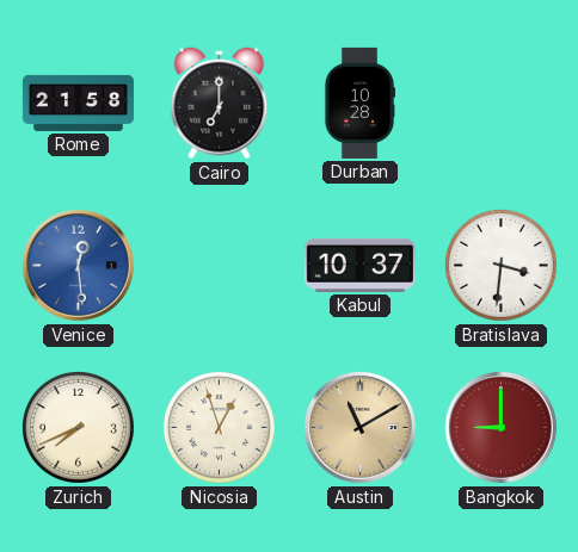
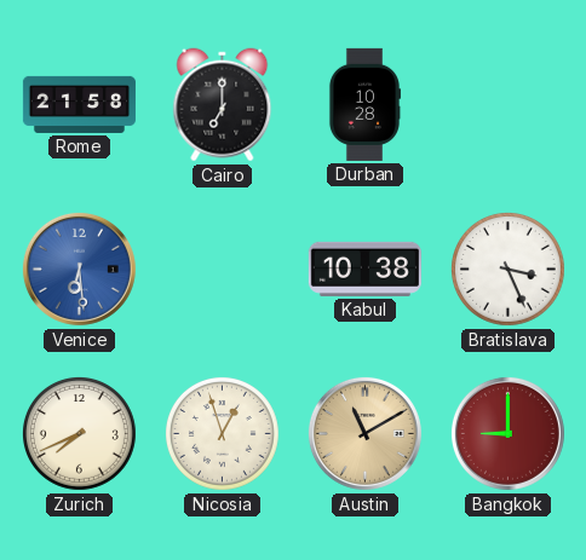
Venice: 12:29 -> 6:29 (79, 269)
Kabul: 10:37 -> 10:38 (364, 269)
Bratislava: 3:31 -> 3:26 (507, 269)
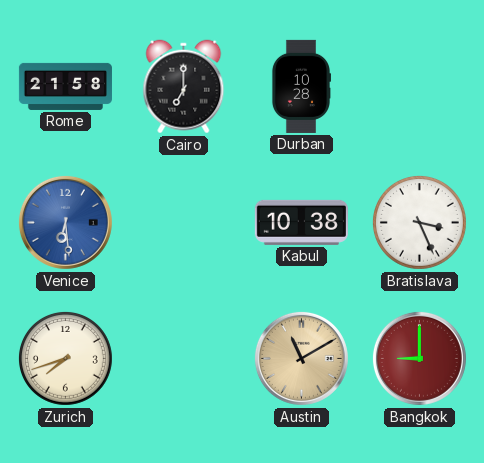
Zurich: 7:41 -> 7:42 (65, 358)
Nicosia: 12:57 -> none (222, 433)
